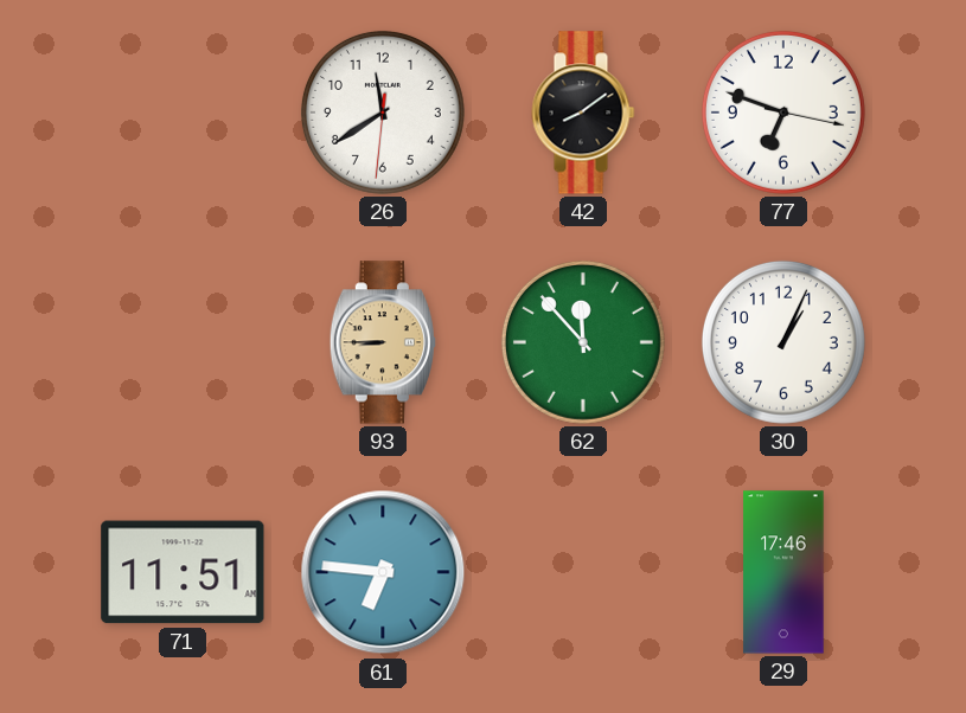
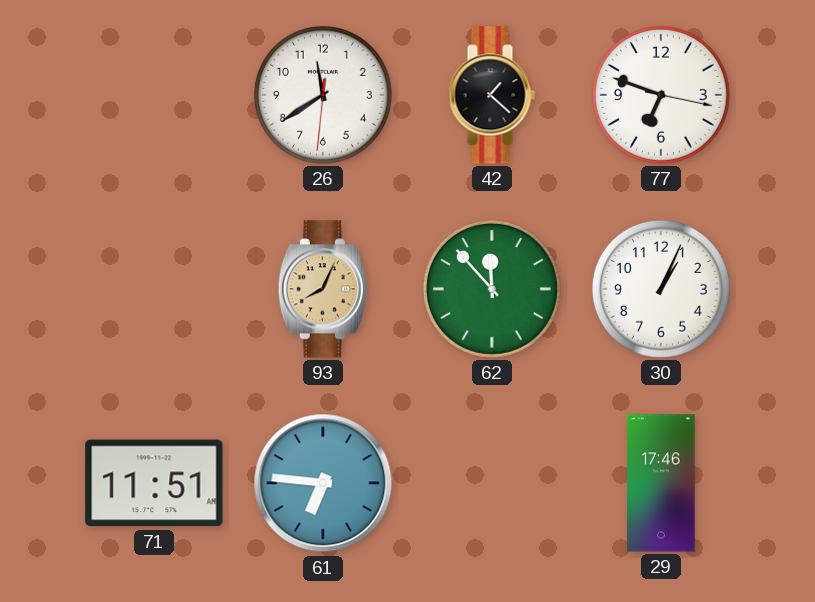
42: 8:09 -> 1:22 (492, 95)
93: 8:45 -> 8:04 (323, 289)
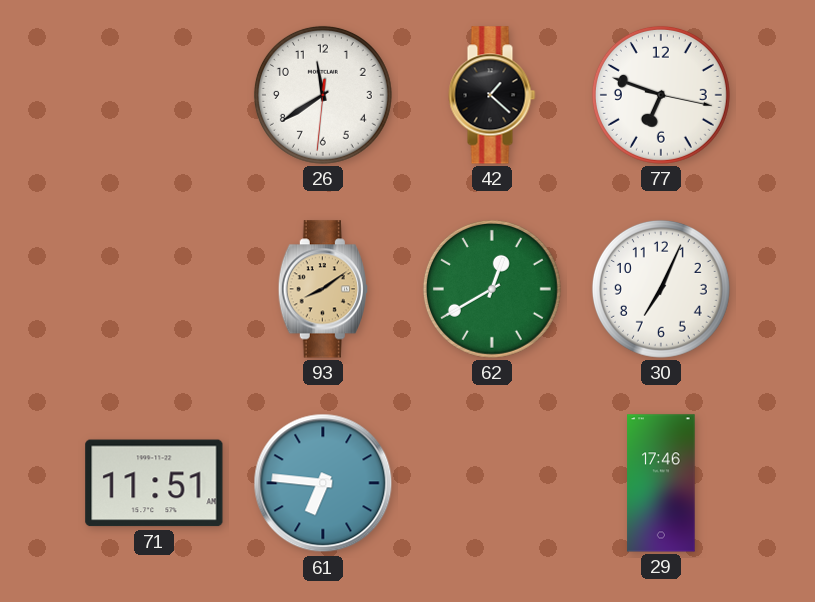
93: 8:04 -> 8:09 (323, 289)
62: 11:53 -> 12:40 (492, 289)
30: 1:04 -> 7:04 (661, 289)
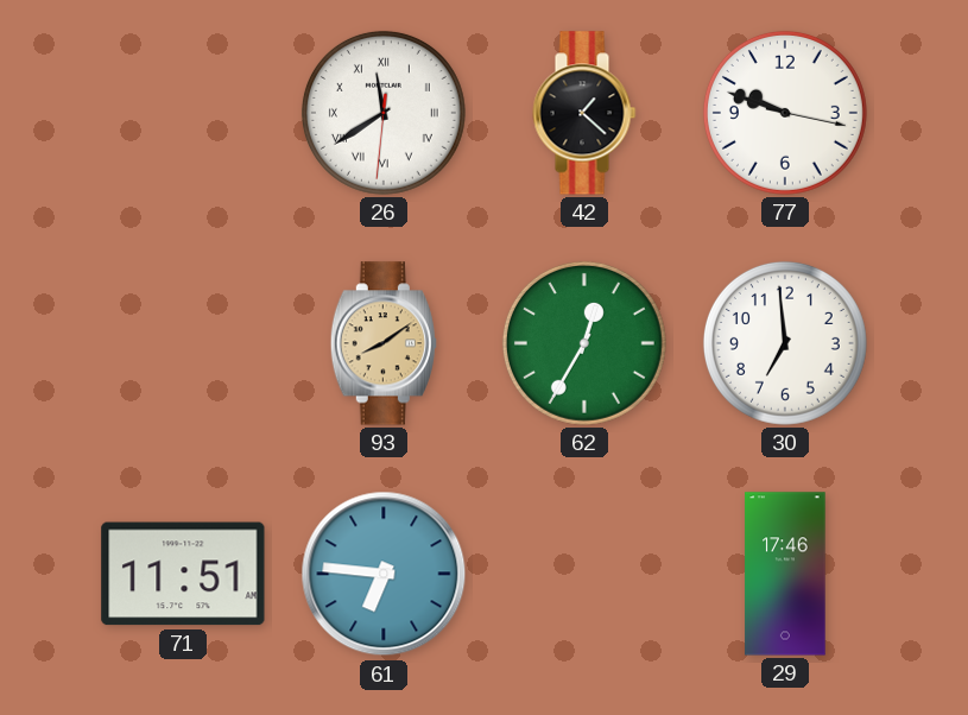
26 numerals: Arabic -> Roman (384, 113)
77: 6:48 -> 9:48 (785, 113)
62: 12:40 -> 12:35 (584, 343)
30: 7:04 -> 6:59 (785, 343)
